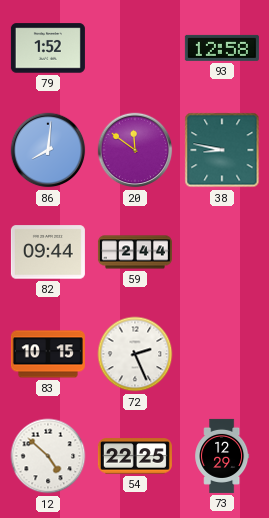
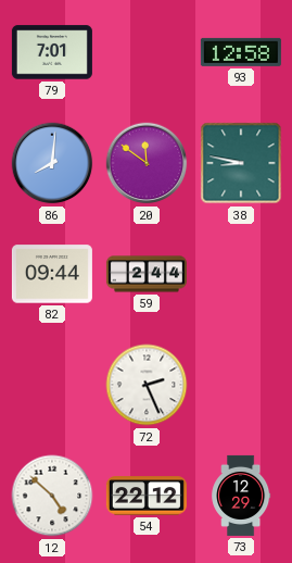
79: 1:52 -> 7:01 (52, 52)
83: 10:15 -> none (48, 354)
54: 22:25 -> 22:12 (147, 496)
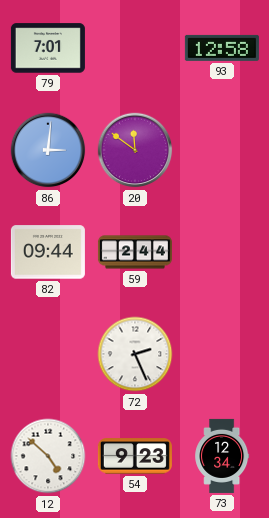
86: 8:01 -> 3:01 (48, 150)
38: 8:47 -> none (241, 163)
54: 22:12 -> 9:23 (135, 456)
73: 12:29 -> 12:34 (222, 456)
